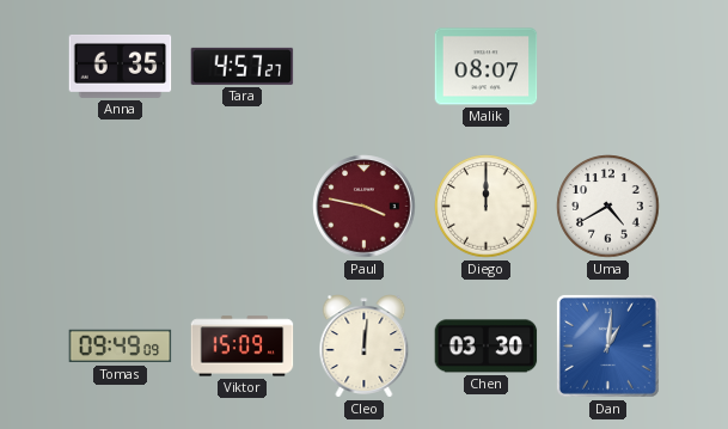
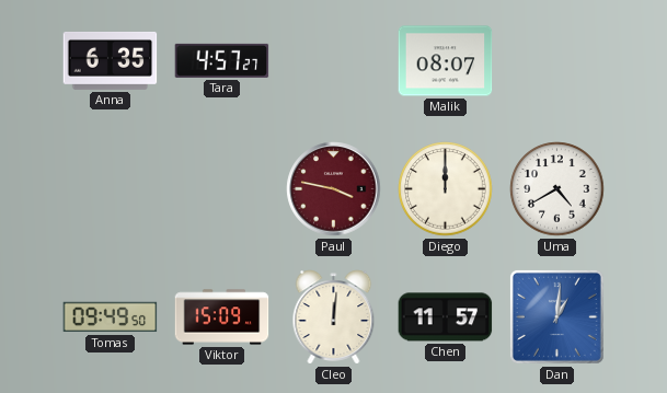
Tomas: 09:49:09 -> 09:49:50 (111, 317)
Chen: 03:30 -> 11:57 (446, 317)
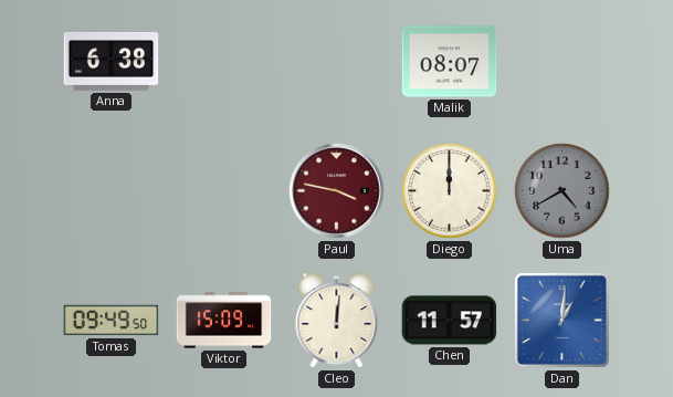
Anna: 6:35 -> 6:38 (112, 61)
Tara: 4:57 -> none (222, 60)
Uma dial: white -> grey (562, 191)
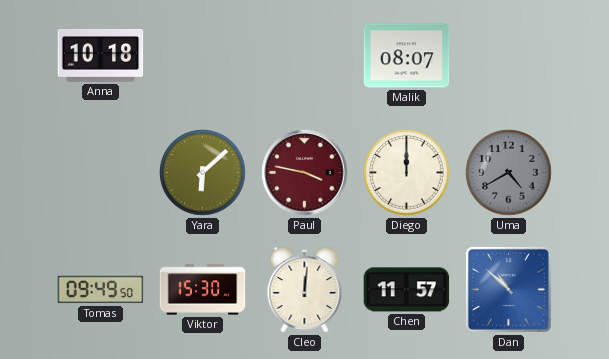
Anna: 6:38 -> 10:18 (101, 55)
Yara: none -> 6:08 (203, 173)
Viktor: 15:09 -> 15:30 (203, 290)
Dan: 1:01 -> 10:52 (508, 289)
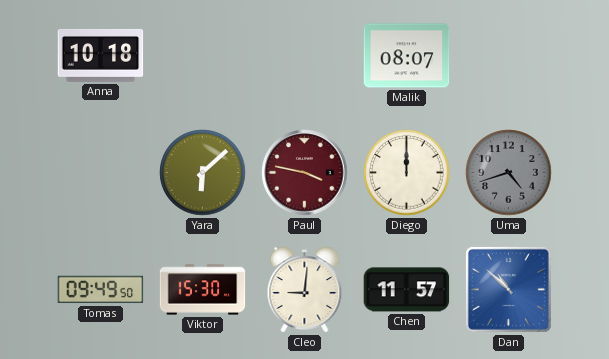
Uma: 4:40 -> 4:42 (509, 173)
Cleo: 12:01 -> 9:01 (305, 290)
